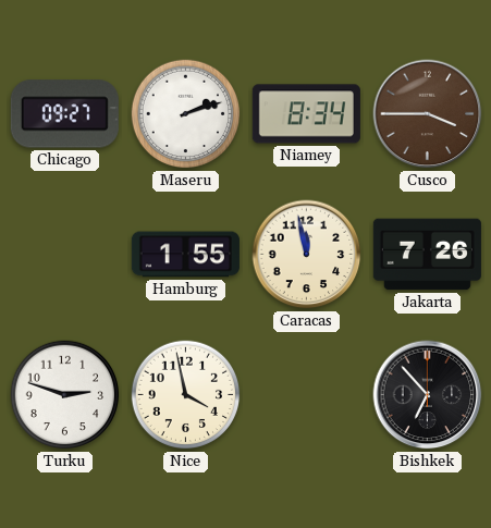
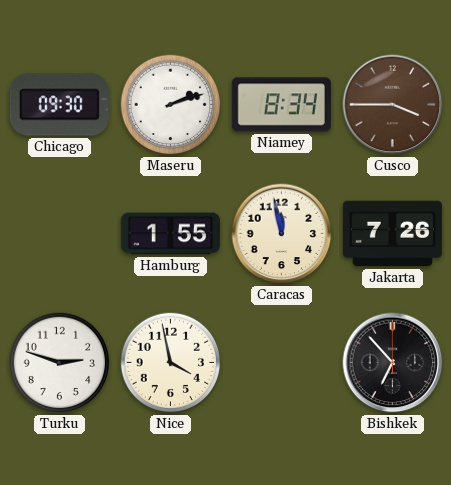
Chicago: 09:27 -> 09:30 (59, 105)
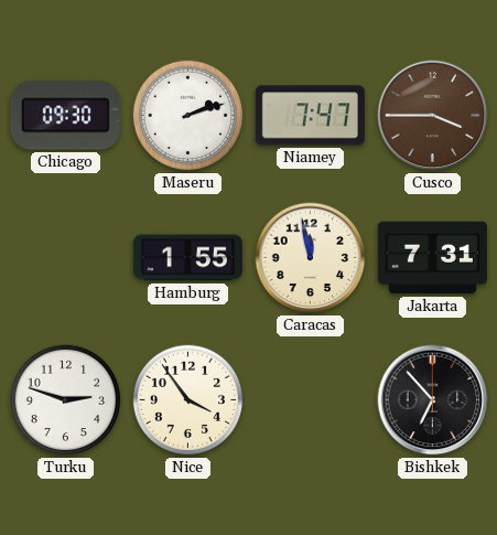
Niamey: 8:34 -> 7:47 (310, 116)
Jakarta: 7:26 -> 7:31 (432, 258)
Nice: 3:58 -> 3:54 (188, 400)
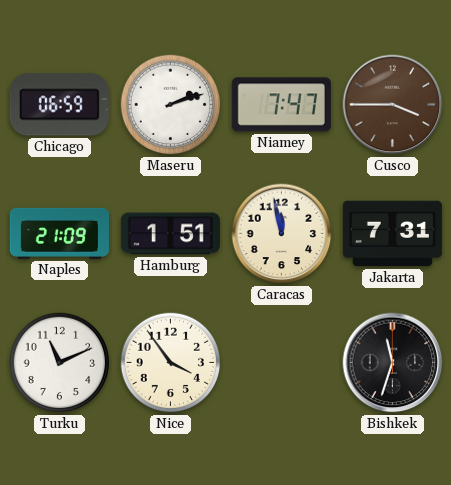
Chicago: 09:30 -> 06:59 (59, 105)
Naples: none -> 21:09 (59, 233)
Hamburg: 1:55 -> 1:51 (170, 234)
Turku: 2:48 -> 11:11 (60, 363)
Bishkek: 6:53 -> 11:33 (393, 363)
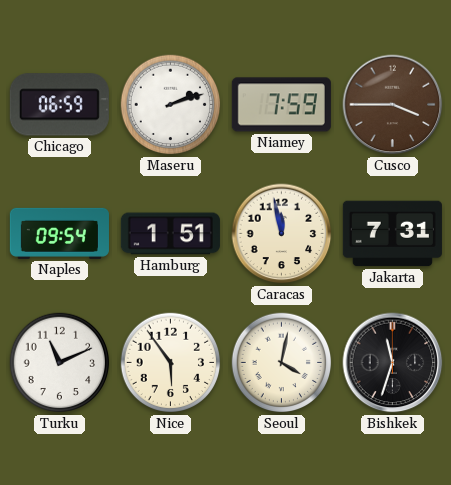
Niamey: 7:47 -> 7:59 (281, 105)
Naples: 21:09 -> 09:54 (59, 233)
Nice: 3:54 -> 5:54 (171, 363)
Seoul: none -> 4:02 (282, 363)
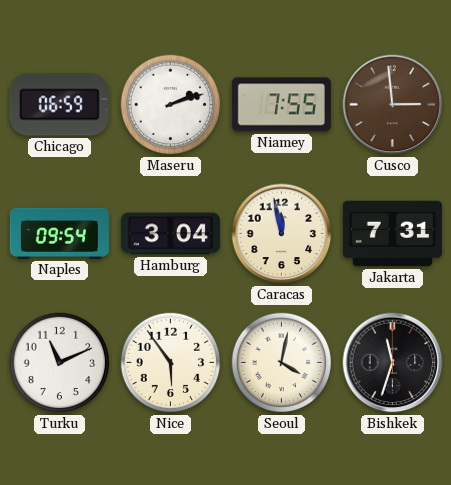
Niamey: 7:59 -> 7:55 (281, 105)
Cusco: 3:45 -> 2:59 (393, 105)
Hamburg: 1:51 -> 3:04 (170, 234)
